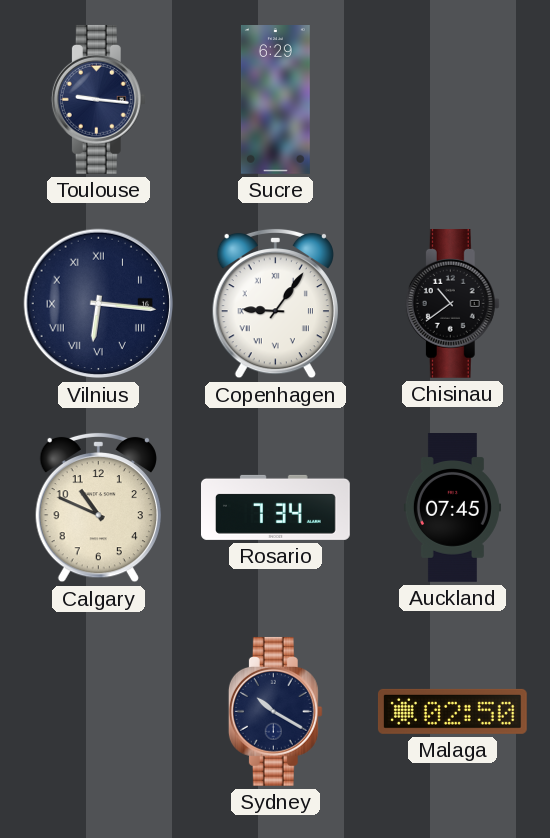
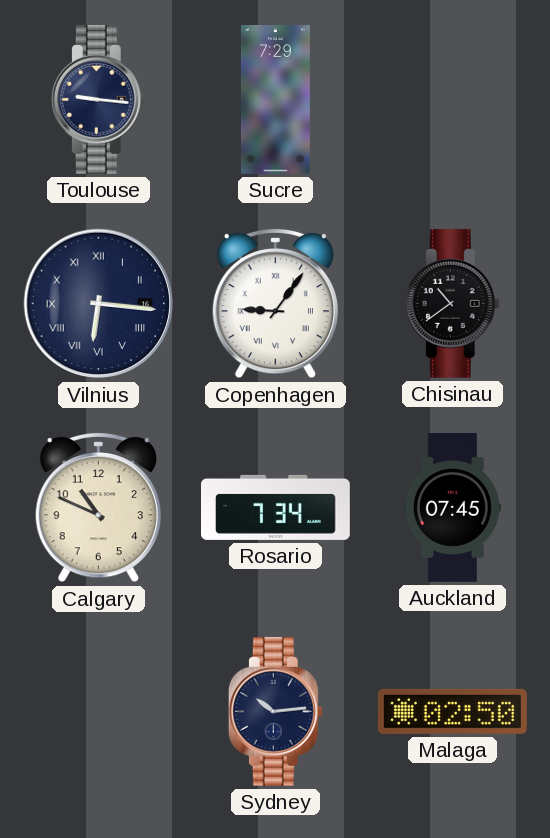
Sucre: 6:29 -> 7:29 (275, 100)
Sydney: 10:20 -> 10:14 (275, 711)
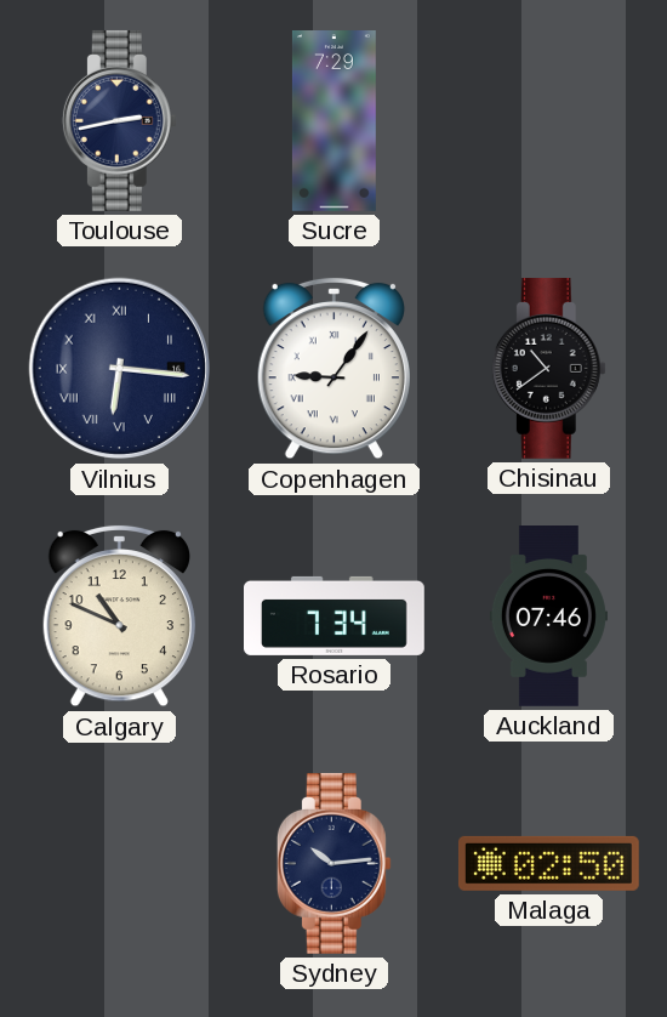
Toulouse: 9:16 -> 2:43 (119, 120)
Auckland: 07:45 -> 07:46 (548, 617)
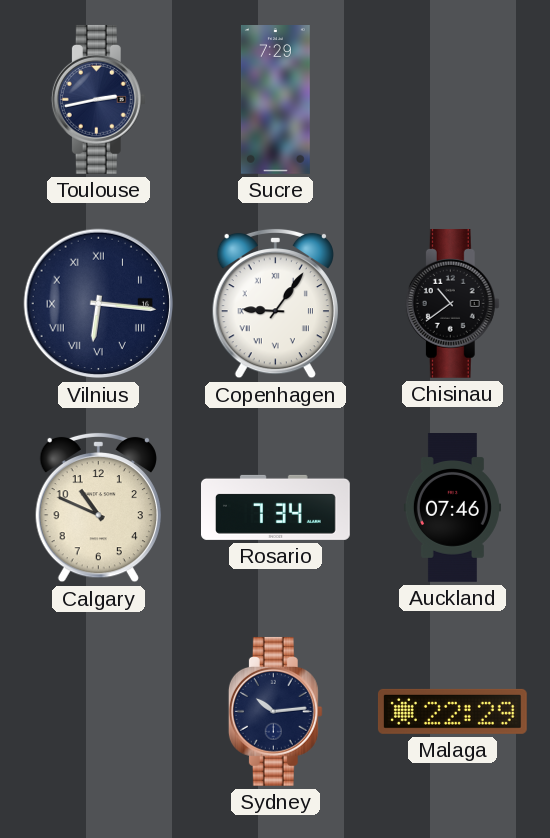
Malaga: 02:50 -> 22:29 (452, 711)
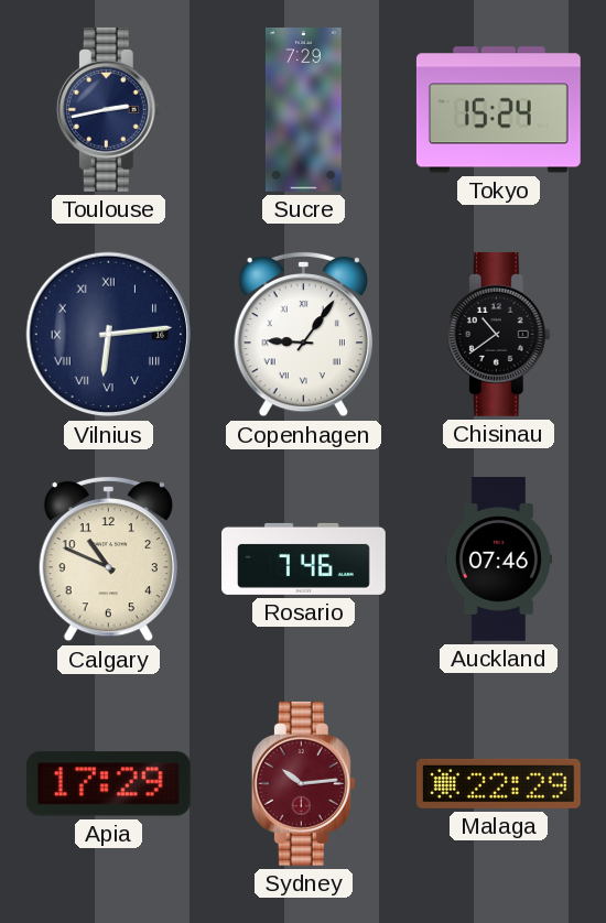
Tokyo: none -> 15:24 (498, 110)
Vilnius: 6:16 -> 6:14 (109, 335)
Rosario: 7:34 -> 7:46 (304, 558)
Apia: none -> 17:29 (108, 784)
Sydney dial: navy -> burgundy (303, 783)
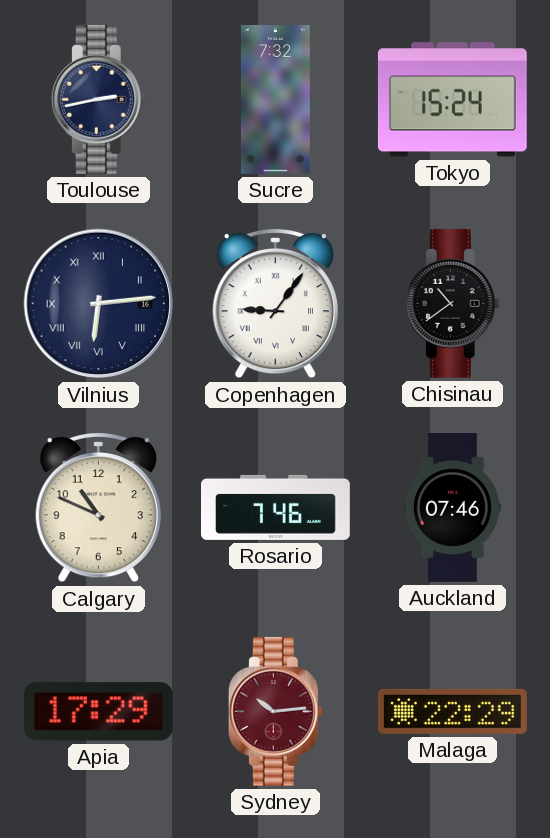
Sucre: 7:29 -> 7:32 (275, 100)
